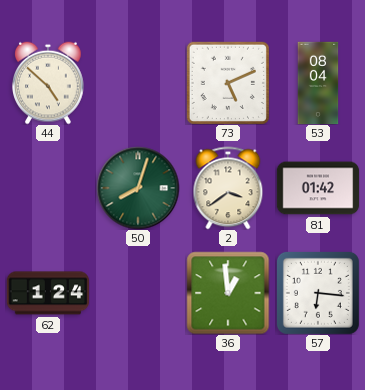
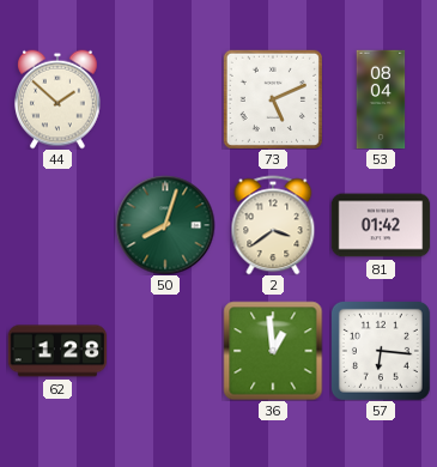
44: 4:52 -> 1:52 (59, 99)
62: 1:24 -> 1:28 (57, 351)
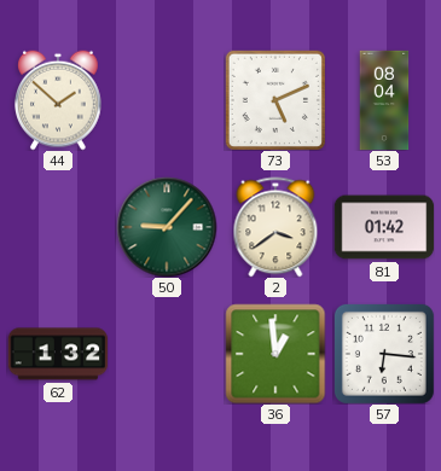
50: 8:03 -> 9:07 (167, 227)
62: 1:28 -> 1:32 (58, 354)
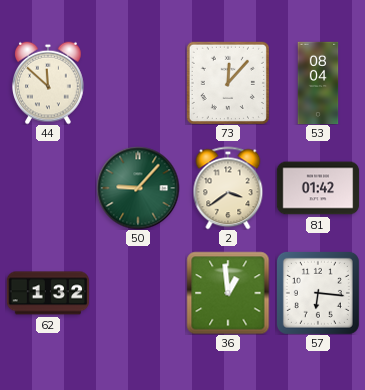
44: 1:52 -> 11:52 (49, 83)
73: 5:11 -> 12:07 (228, 83)
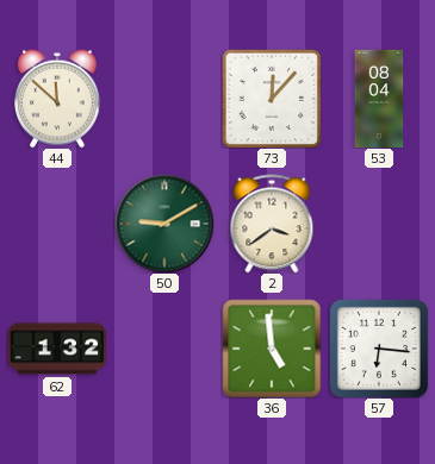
50: 9:07 -> 9:10 (164, 224)
81: 01:42 -> none (318, 188)
36: 12:59 -> 4:59 (272, 349)
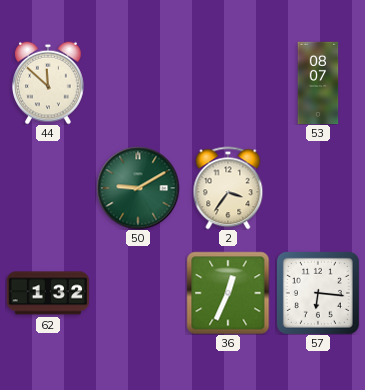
73: 12:07 -> none (272, 99)
53: 08:04 -> 08:07 (318, 83)
2: 3:39 -> 3:36 (228, 188)
36: 4:59 -> 12:34 (228, 293)
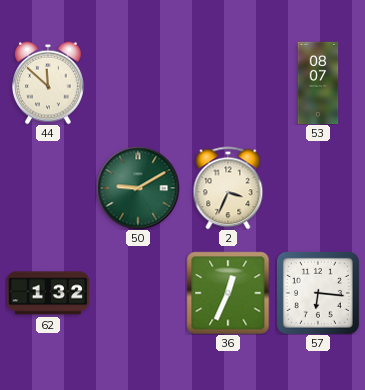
2: 3:36 -> 3:34 (228, 188)
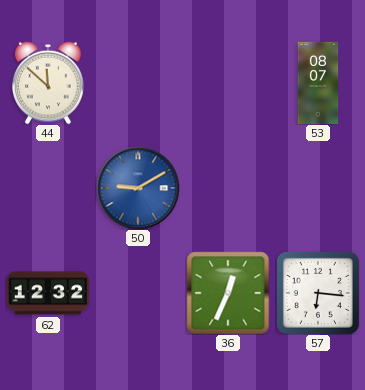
50 dial: green -> blue (138, 188)
2: 3:34 -> none (228, 188)
62: 1:32 -> 12:32 (48, 293)
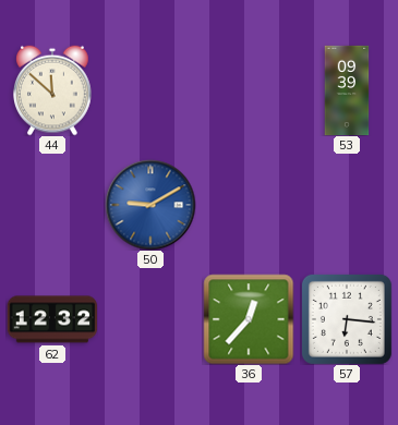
53: 08:07 -> 09:39 (347, 90)
36: 12:34 -> 12:37 (249, 319)
